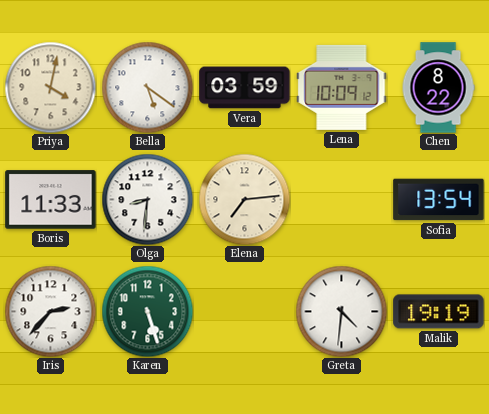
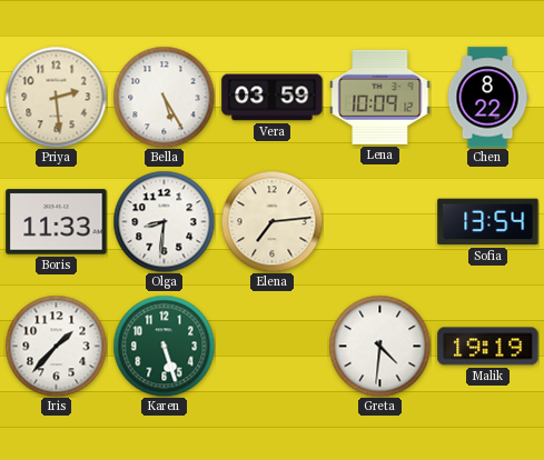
Priya: 4:02 -> 2:29 (56, 97)
Bella: 5:21 -> 5:25 (164, 97)
Iris: 2:37 -> 1:37 (56, 346)
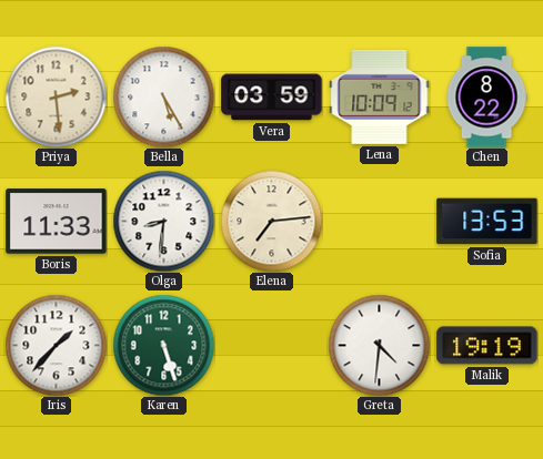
Sofia: 13:54 -> 13:53 (487, 222)
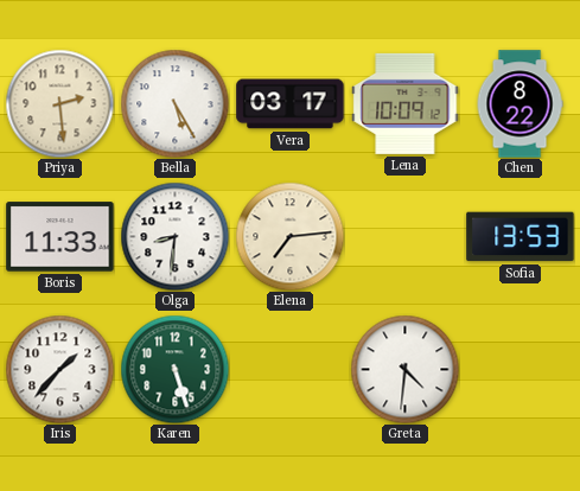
Vera: 03:59 -> 03:17 (291, 104)
Malik: 19:19 -> none (487, 346)
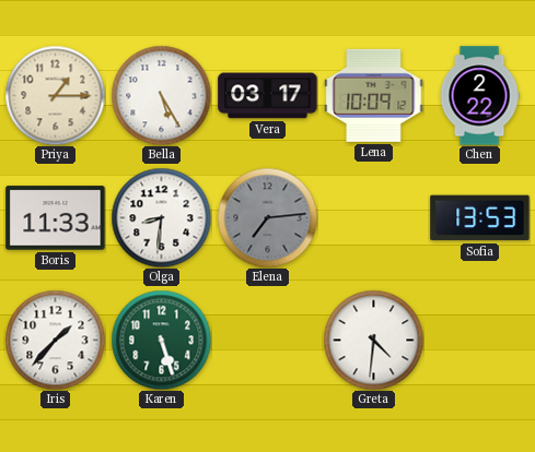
Priya: 2:29 -> 1:15 (55, 95)
Chen: 8:22 -> 2:22 (479, 96)
Elena dial: cream -> grey (267, 217)
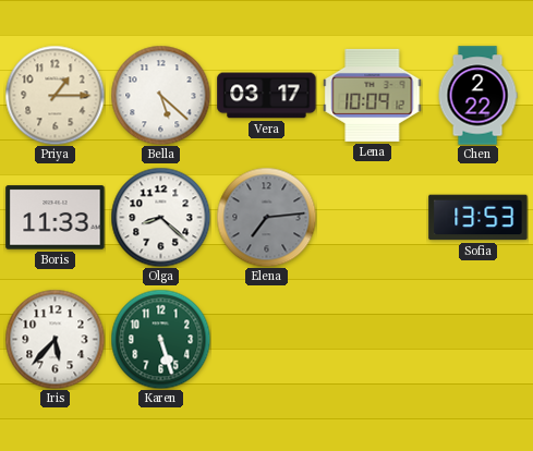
Bella: 5:25 -> 5:22 (160, 95)
Olga: 8:31 -> 8:22 (160, 217)
Iris: 1:37 -> 5:37 (54, 339)
Greta: 4:31 -> none (373, 340)
